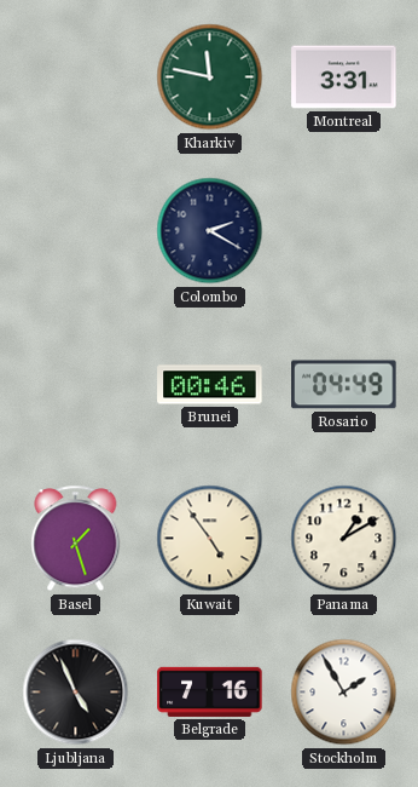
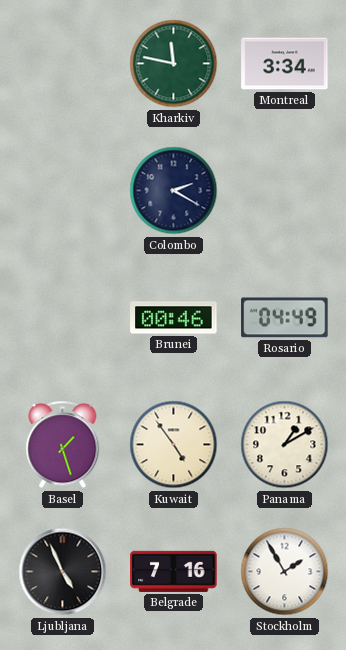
Montreal: 3:31 -> 3:34 (285, 64)
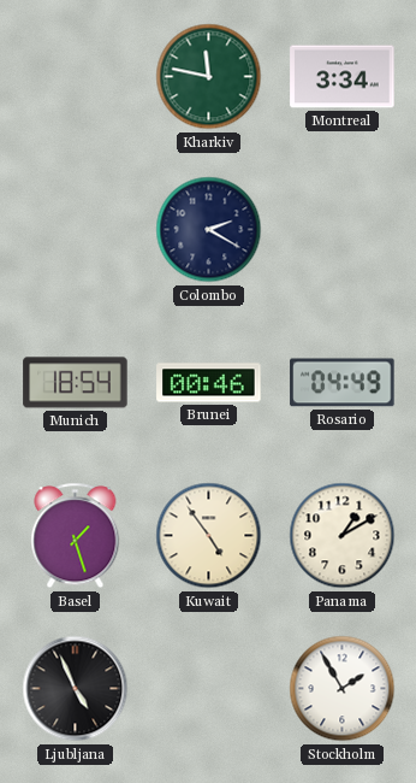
Munich: none -> 18:54 (76, 383)
Belgrade: 7:16 -> none (174, 571)
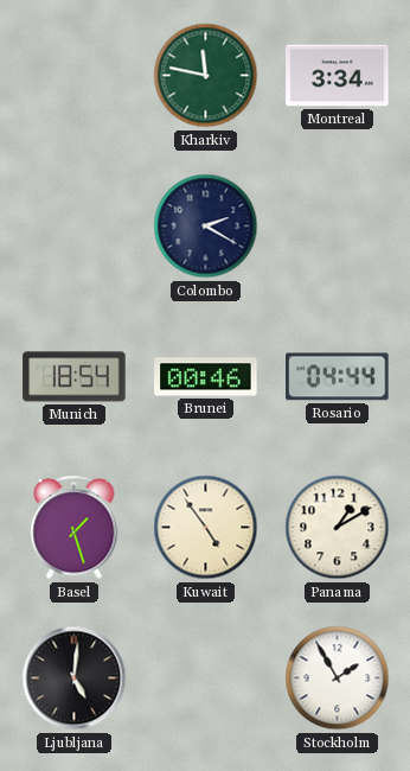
Rosario: 04:49 -> 04:44 (338, 377)
Ljubljana: 4:56 -> 5:01 (75, 678)
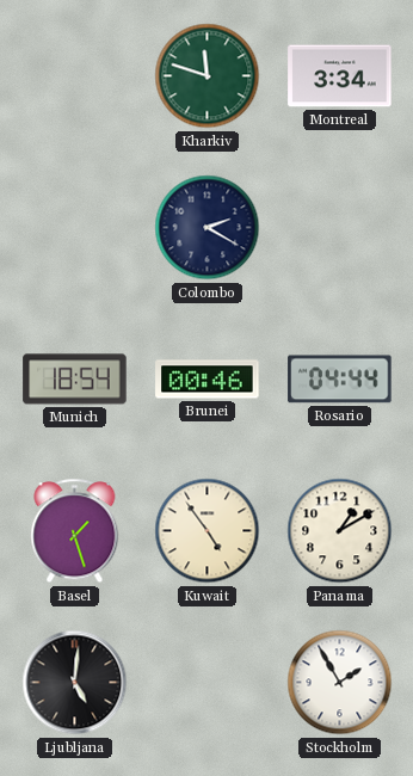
Kharkiv: 11:47 -> 11:48 (208, 76)
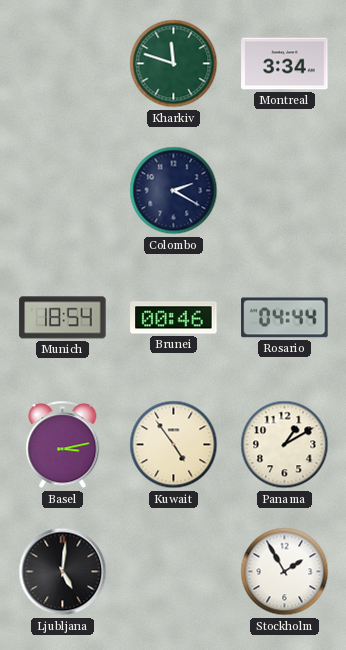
Basel: 1:27 -> 3:13 (63, 445)
